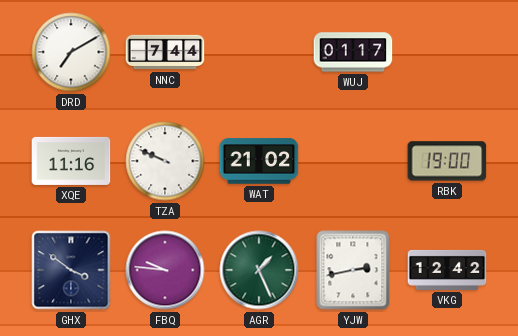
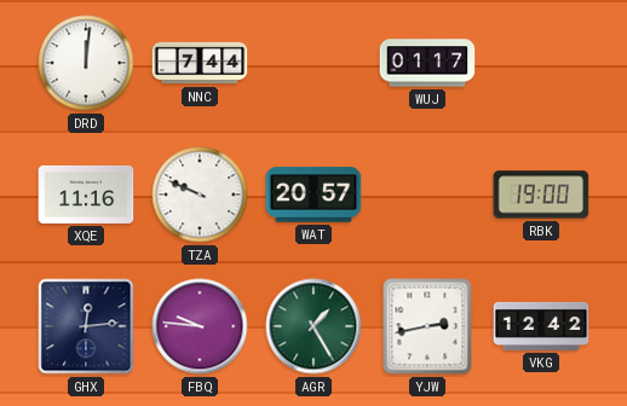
DRD: 7:10 -> 12:01 (86, 63)
WAT: 21:02 -> 20:57 (313, 195)
GHX: 3:51 -> 12:14 (86, 326)
AGR: 1:26 -> 1:25 (313, 326)
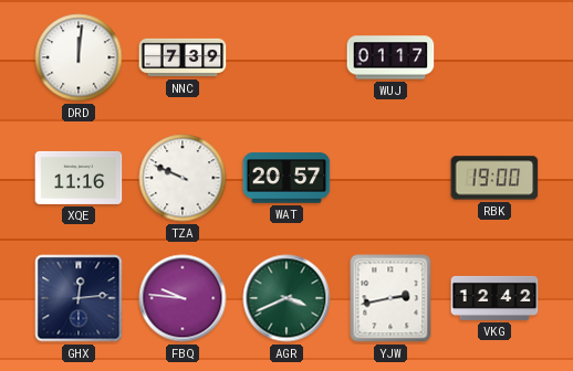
NNC: 7:44 -> 7:39 (183, 57)
AGR: 1:25 -> 3:41 (286, 298)
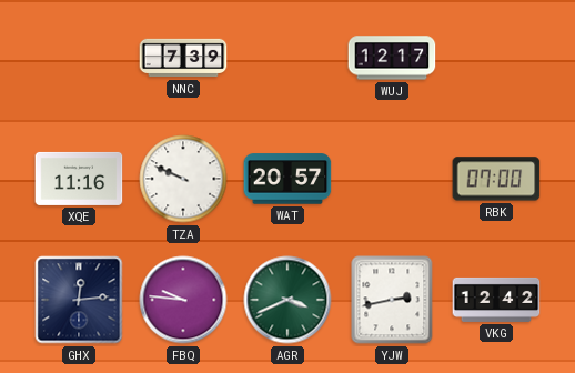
DRD: 12:01 -> none (79, 57)
WUJ: 01:17 -> 12:17 (392, 58)
RBK: 19:00 -> 07:00 (496, 179)
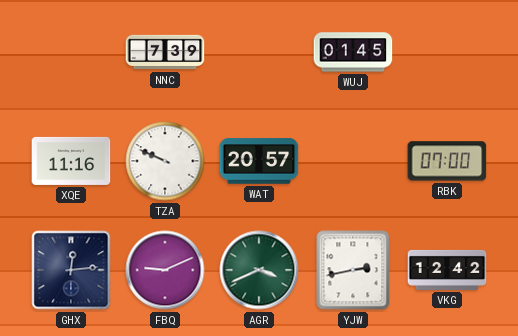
WUJ: 12:17 -> 01:45 (353, 52)
FBQ: 9:46 -> 9:11 (165, 270)
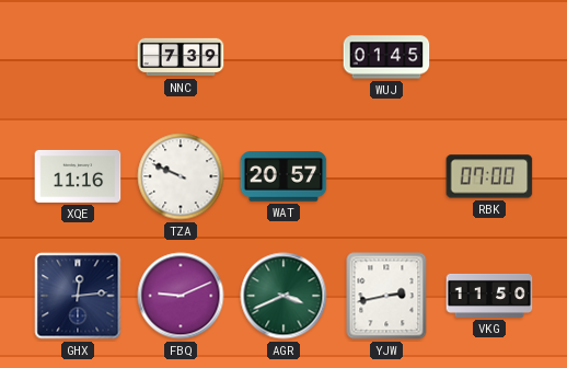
VKG: 12:42 -> 11:50 (489, 296)
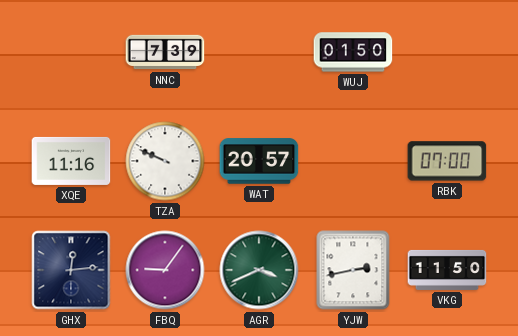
WUJ: 01:45 -> 01:50 (353, 52)
FBQ: 9:11 -> 9:06 (165, 270)
